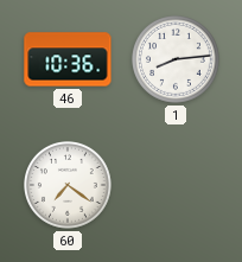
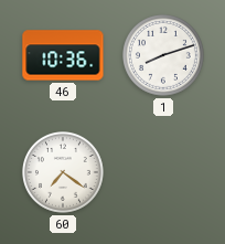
1: 8:14 -> 8:12 (164, 56)
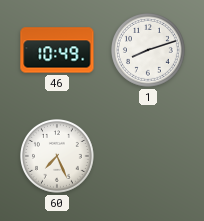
46: 10:36 -> 10:49 (57, 50)
60: 7:21 -> 7:26 (58, 157)
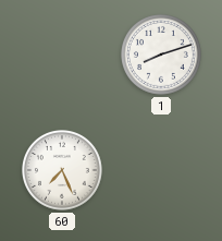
46: 10:49 -> none (57, 50)
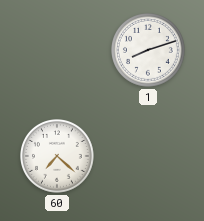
60: 7:26 -> 7:22 (58, 157)
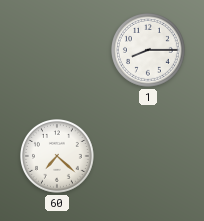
1: 8:12 -> 8:15 (149, 51)
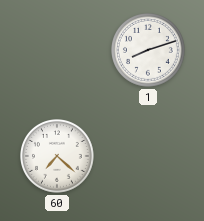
1: 8:15 -> 8:12 (149, 51)
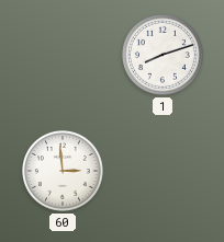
60: 7:22 -> 2:59 (64, 172)
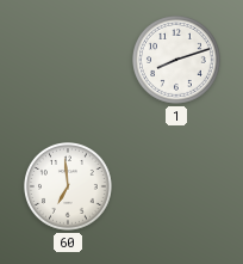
60: 2:59 -> 6:59 (69, 188)
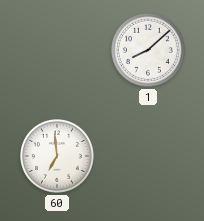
1: 8:12 -> 8:08 (149, 51)
